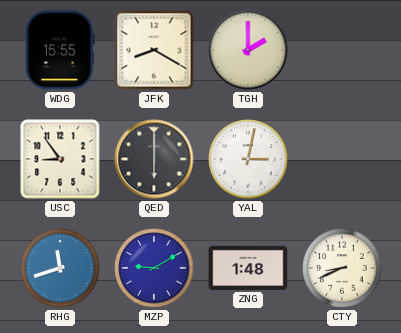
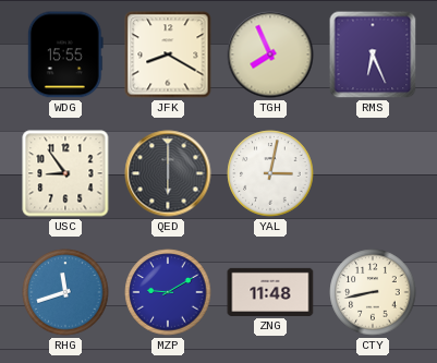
TGH: 2:00 -> 7:56 (270, 55)
RMS: none -> 6:26 (373, 55)
ZNG: 1:48 -> 11:48 (270, 292)
CTY: 8:41 -> 8:43 (373, 292)
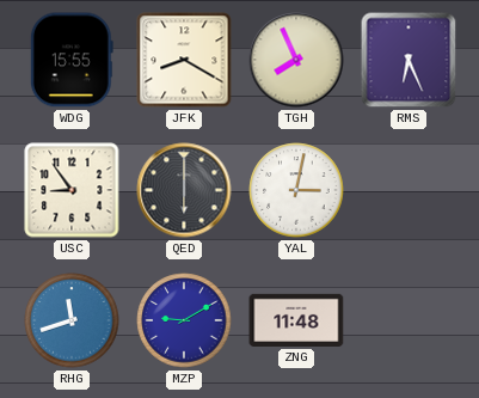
CTY: 8:43 -> none (373, 292)
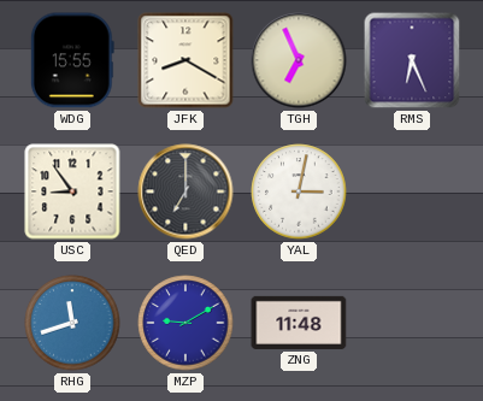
TGH: 7:56 -> 6:56 (299, 60)
QED: 6:00 -> 7:00 (185, 191)
